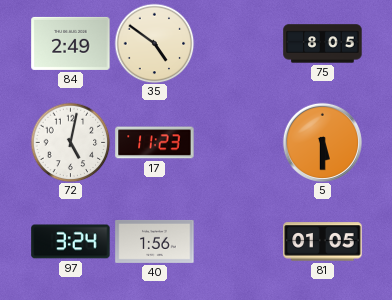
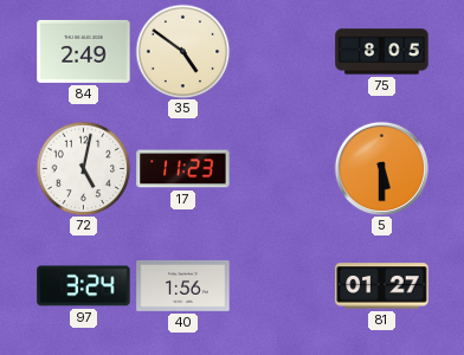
81: 01:05 -> 01:27 (382, 286)
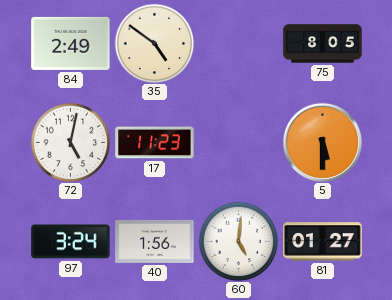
60: none -> 5:01 (238, 241)
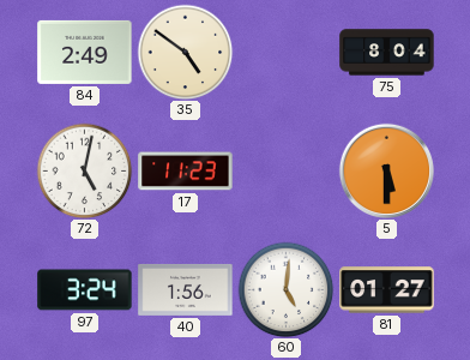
75: 8:05 -> 8:04 (387, 53)
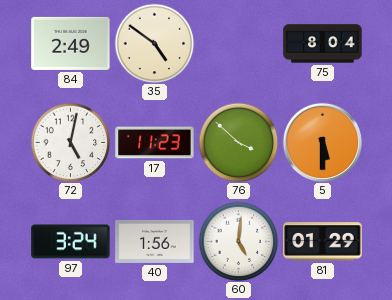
76: none -> 3:52 (238, 142)
81: 01:27 -> 01:29 (323, 242)
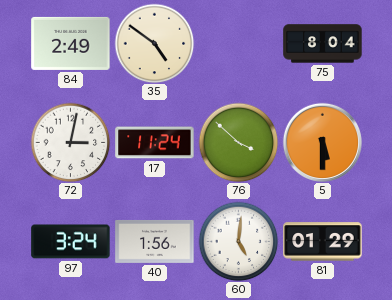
72: 5:02 -> 3:02 (70, 142)
17: 11:23 -> 11:24 (155, 143)
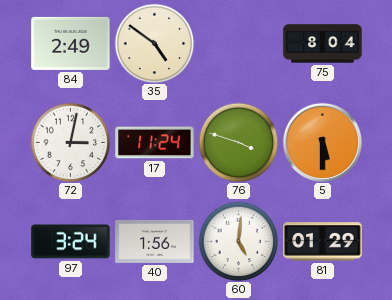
76: 3:52 -> 3:48 (238, 142)
